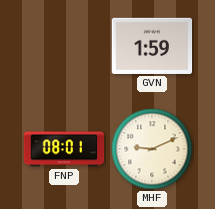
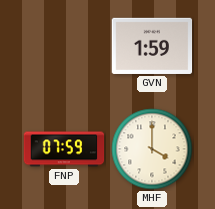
FNP: 08:01 -> 07:59 (64, 149)
MHF: 9:11 -> 4:00 (152, 149)
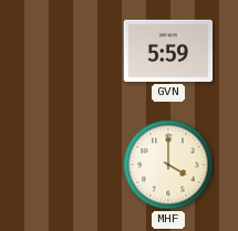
GVN: 1:59 -> 5:59 (168, 51)
FNP: 07:59 -> none (64, 149)
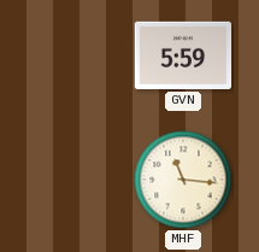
MHF: 4:00 -> 11:16 (183, 180)
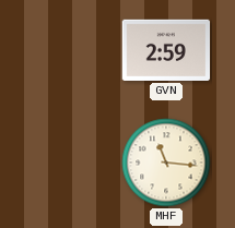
GVN: 5:59 -> 2:59 (166, 50)
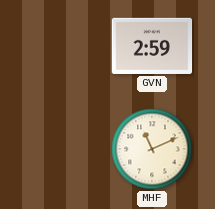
MHF: 11:16 -> 11:11 (152, 149)
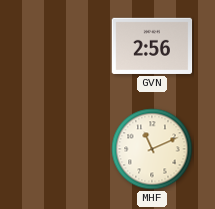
GVN: 2:59 -> 2:56 (152, 46)
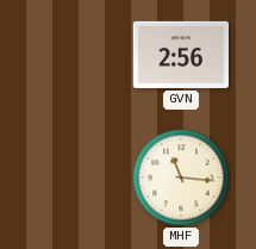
MHF: 11:11 -> 11:16 (181, 178)
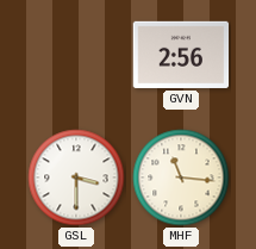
GSL: none -> 3:30 (76, 178)
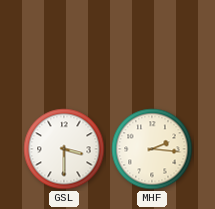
GVN: 2:56 -> none (181, 55)
MHF: 11:16 -> 2:16 (152, 149)
